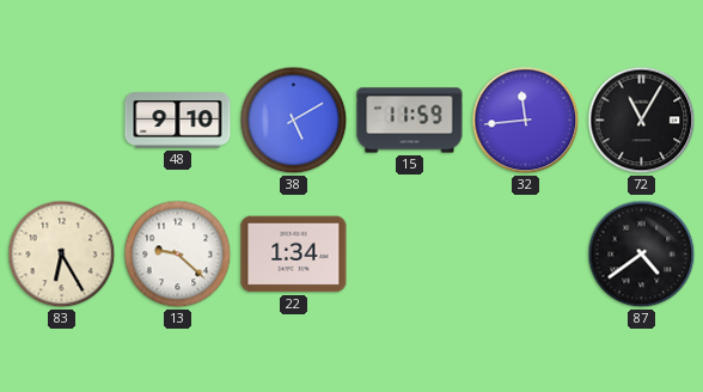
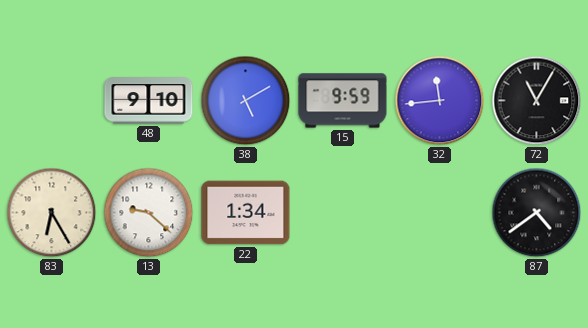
15: 11:59 -> 9:59 (343, 101)
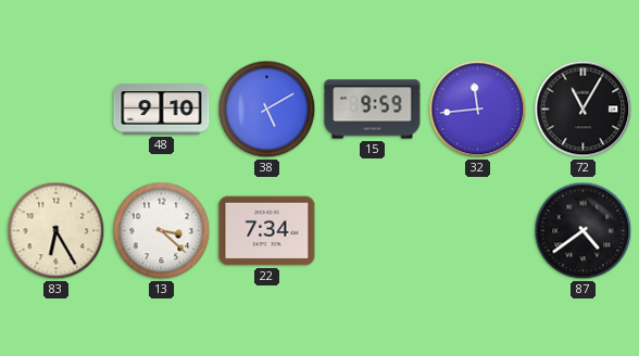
13: 9:22 -> 3:22 (162, 231)
22: 1:34 -> 7:34 (267, 231)
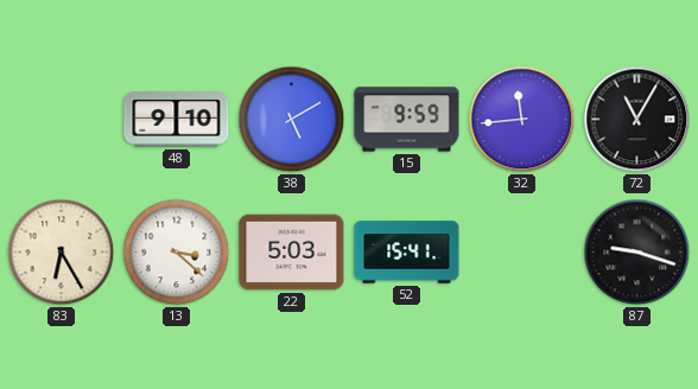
22: 7:34 -> 5:03 (292, 253)
52: none -> 15:41 (407, 253)
87: 4:39 -> 9:18 (637, 253)
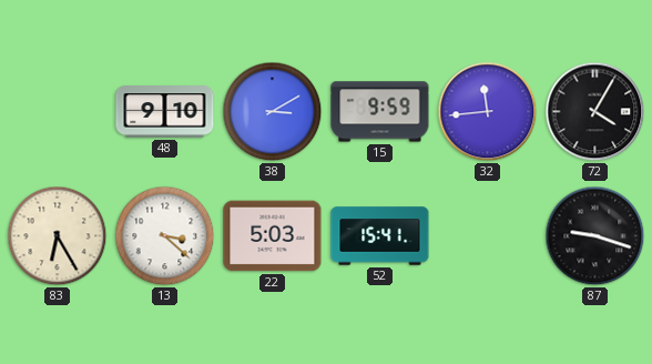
38: 5:10 -> 3:10 (273, 112)
72: 11:05 -> 4:05 (595, 112)
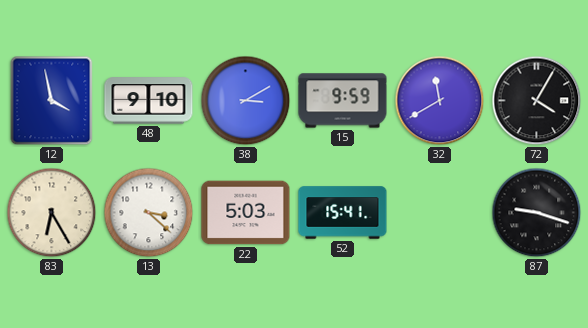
12: none -> 3:58 (52, 101)
32: 11:44 -> 11:40 (440, 101)
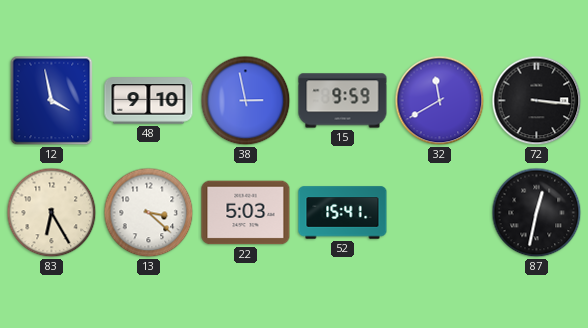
38: 3:10 -> 2:58 (246, 101)
72: 4:05 -> 3:16 (537, 101)
87: 9:18 -> 12:32 (537, 213)
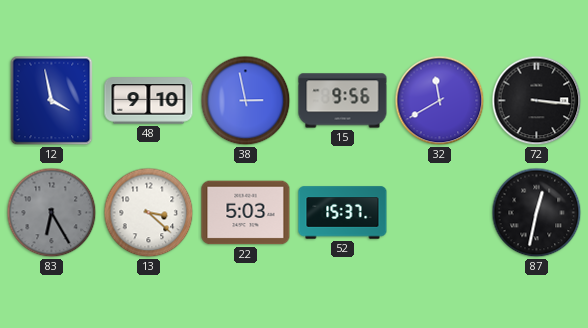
15: 9:59 -> 9:56 (343, 101)
83 dial: cream -> grey (52, 213)
52: 15:41 -> 15:37 (343, 213)
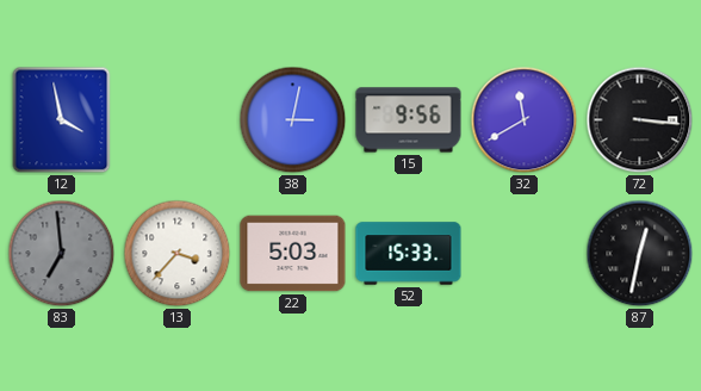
48: 9:10 -> none (149, 101)
38: 2:58 -> 3:02 (293, 120)
83: 6:25 -> 6:59 (62, 254)
13: 3:22 -> 3:37 (178, 254)
52: 15:37 -> 15:33 (409, 254)
